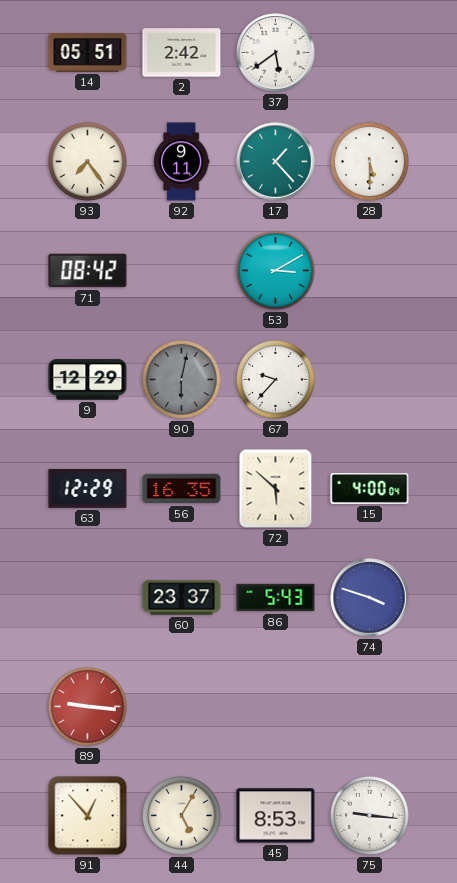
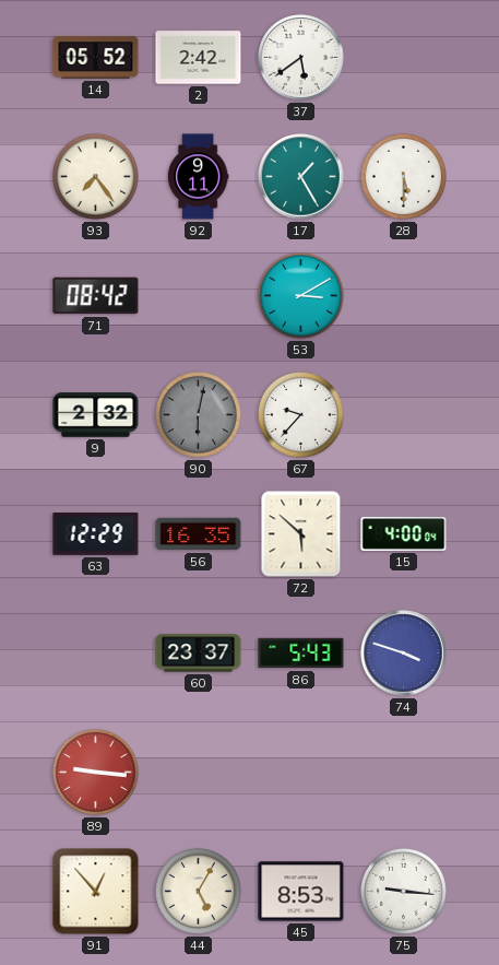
14: 05:51 -> 05:52 (96, 58)
17: 1:23 -> 1:25 (301, 177)
9: 12:29 -> 2:32 (96, 415)
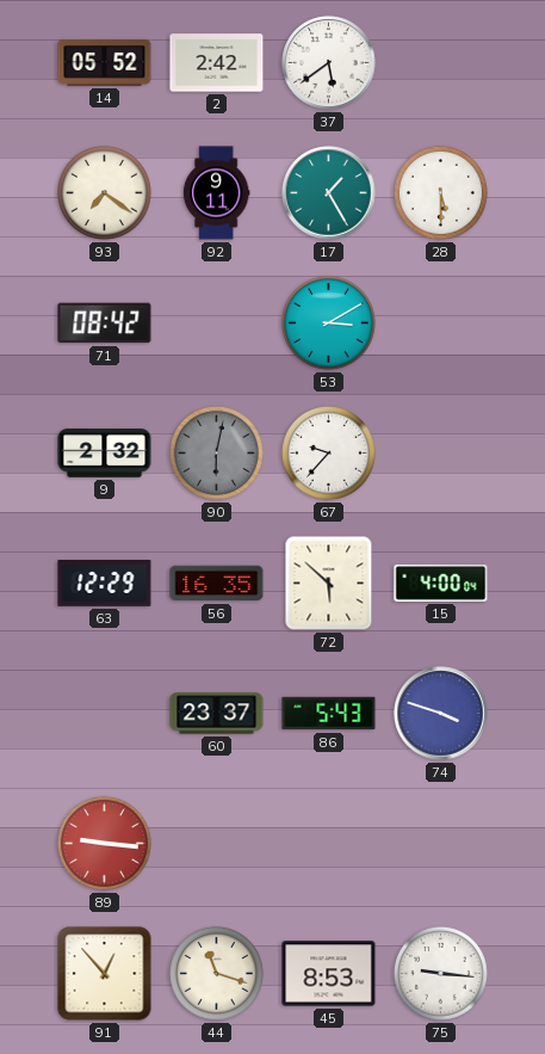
93: 7:24 -> 7:21 (104, 192)
44: 5:05 -> 11:18 (216, 973)
